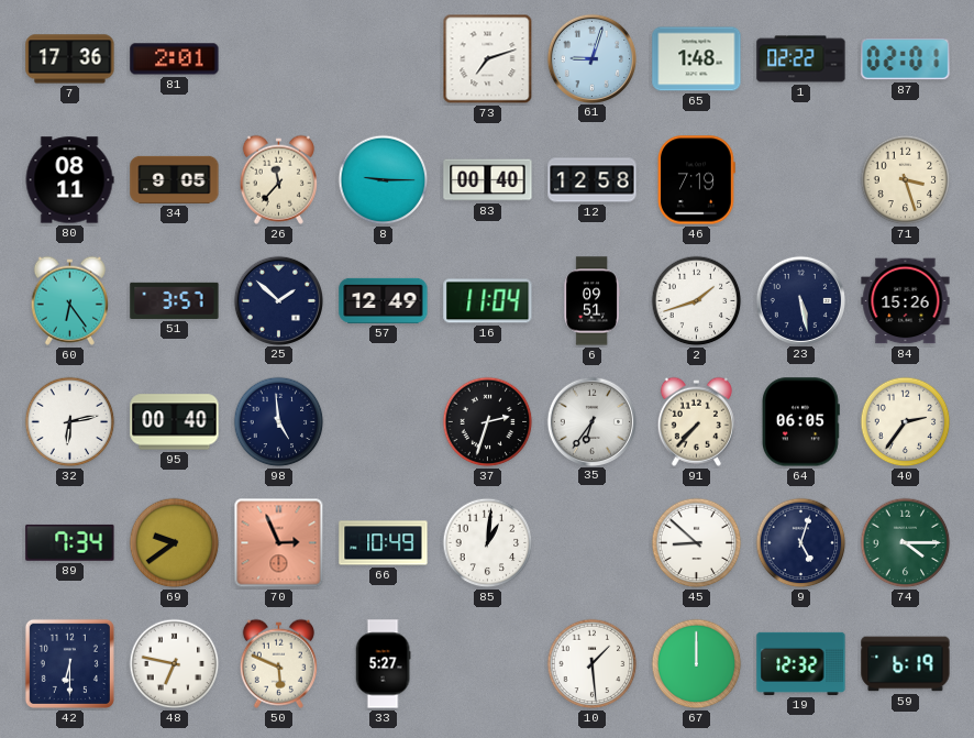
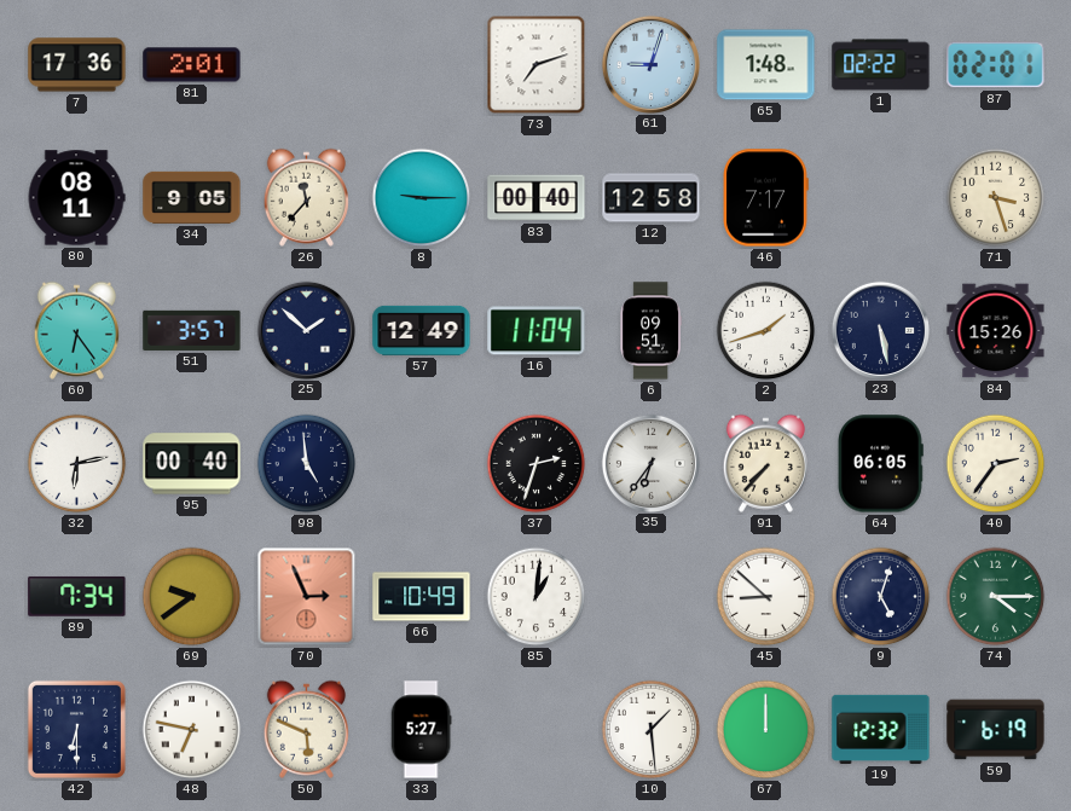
46: 7:19 -> 7:17 (766, 198)
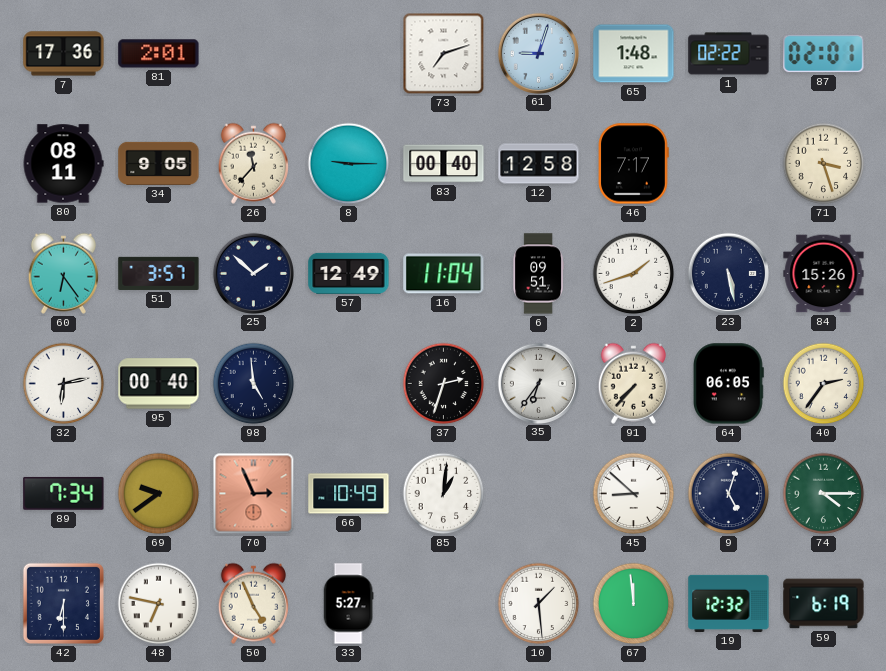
50: 5:49 -> 4:56 (253, 603)
67: 12:00 -> 11:59 (634, 604)
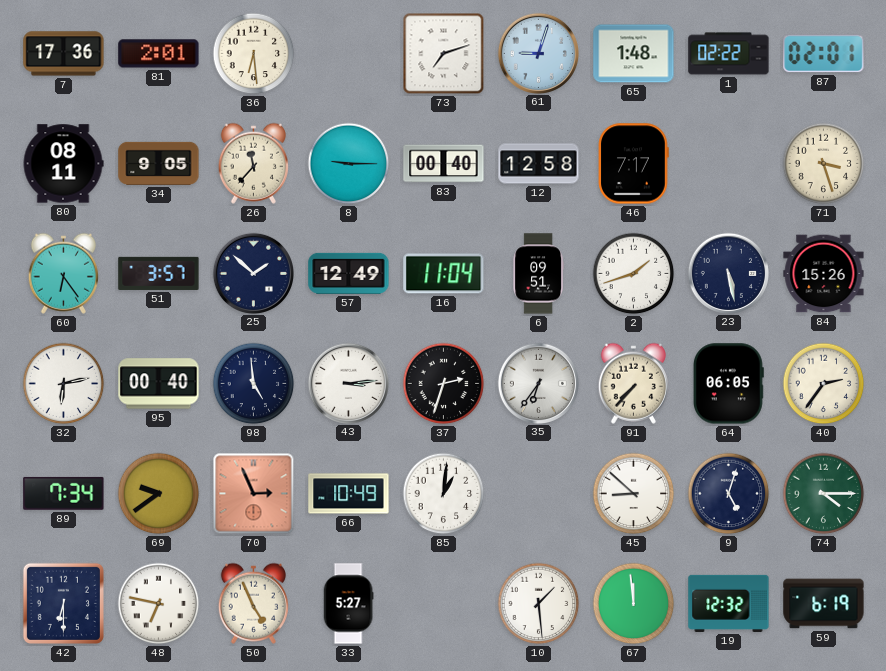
36: none -> 6:29 (254, 54)
43: none -> 3:14 (348, 383)
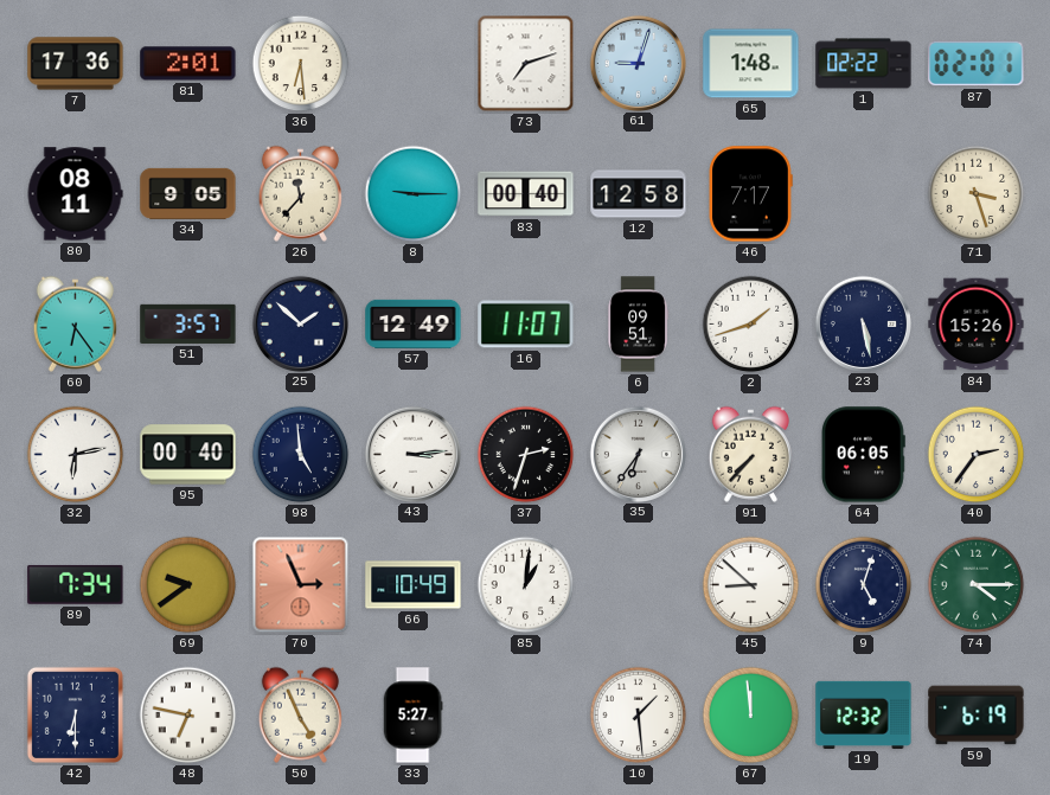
16: 11:04 -> 11:07 (526, 325)
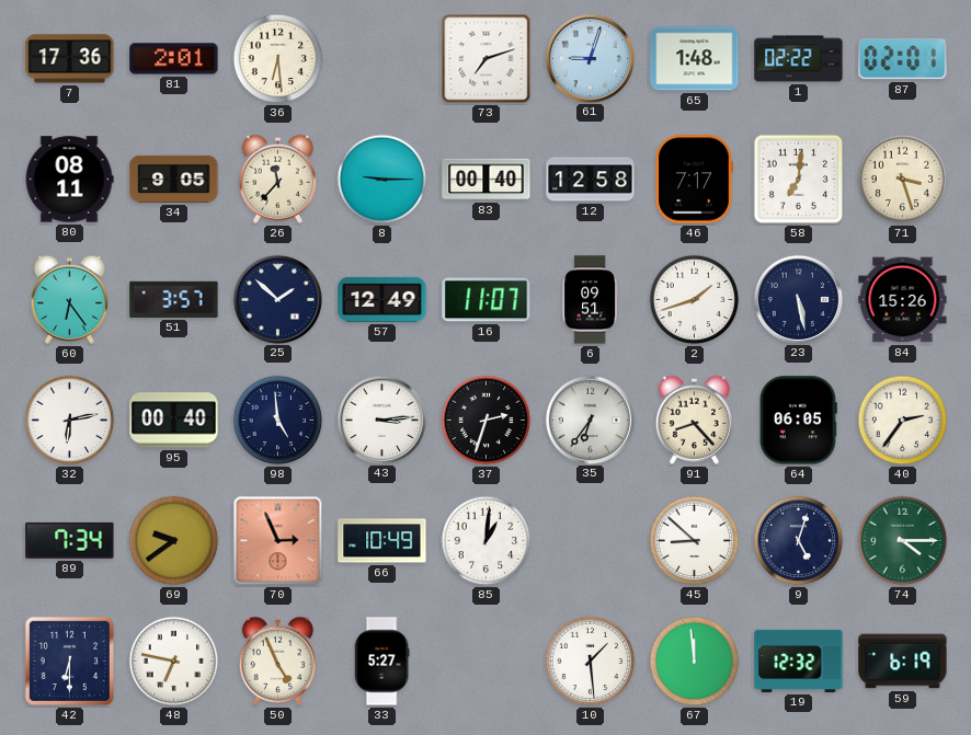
58: none -> 7:01 (798, 179)
91: 7:37 -> 8:23 (694, 420)
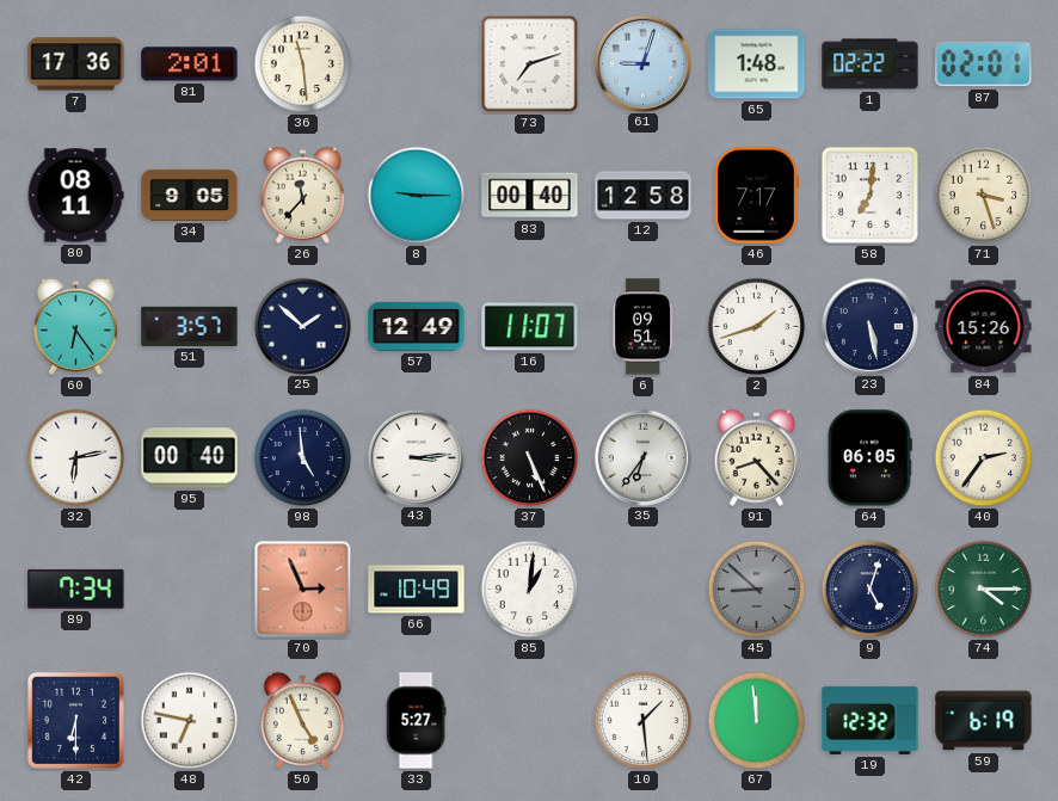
36: 6:29 -> 11:29 (303, 64)
37: 2:33 -> 5:26 (530, 458)
69: 9:39 -> none (174, 541)
45 dial: white -> grey (757, 590)
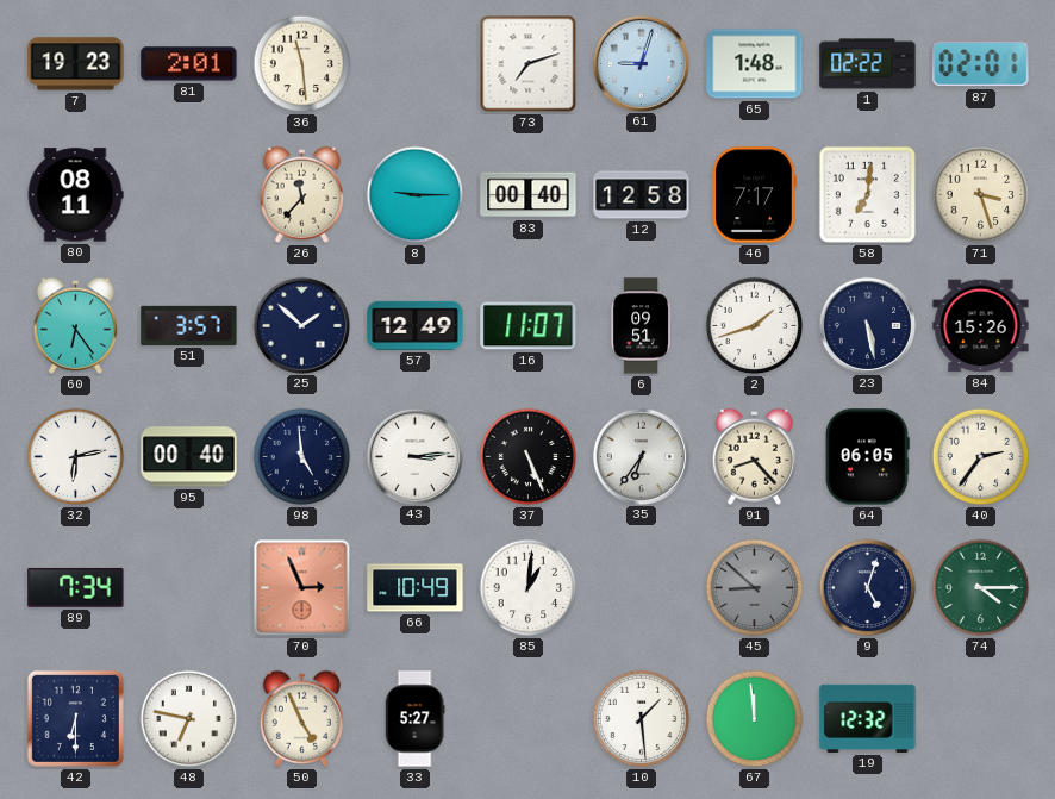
7: 17:36 -> 19:23 (76, 64)
34: 9:05 -> none (190, 195)
59: 6:19 -> none (984, 721)
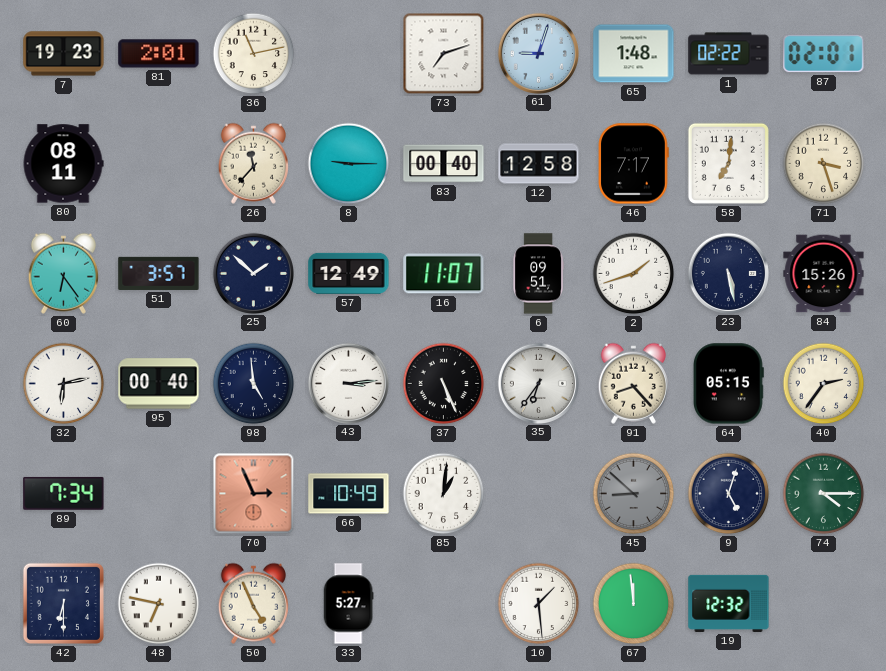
36: 11:29 -> 11:13 (254, 54)
64: 06:05 -> 05:15 (728, 384)
